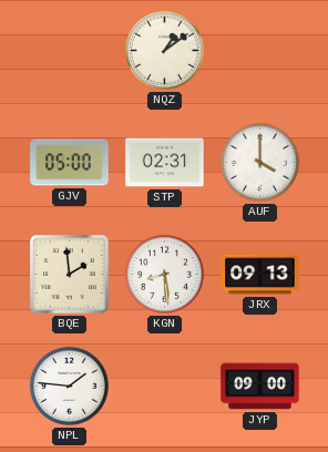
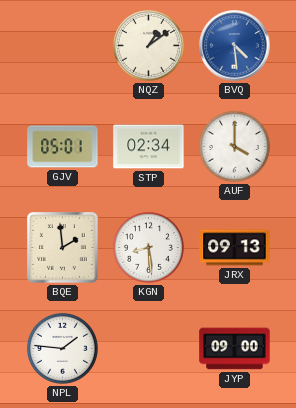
BVQ: none -> 4:29 (235, 46)
GJV: 05:00 -> 05:01 (63, 147)
STP: 02:31 -> 02:34 (149, 147)
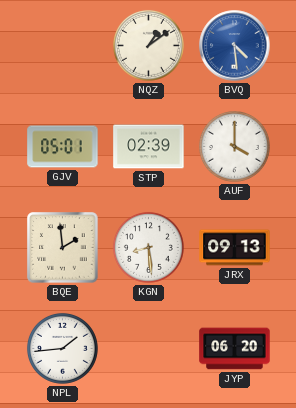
STP: 02:34 -> 02:39 (149, 147)
NPL: 1:46 -> 1:44 (62, 348)
JYP: 09:00 -> 06:20 (235, 349)
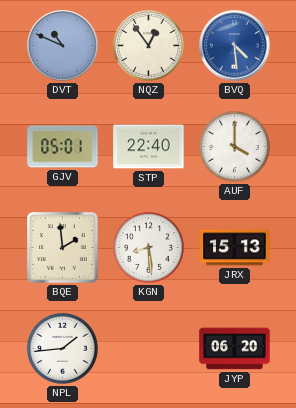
DVT: none -> 10:49 (63, 46)
NQZ: 1:09 -> 12:54 (148, 45)
STP: 02:39 -> 22:40 (149, 147)
JRX: 09:13 -> 15:13 (235, 248)
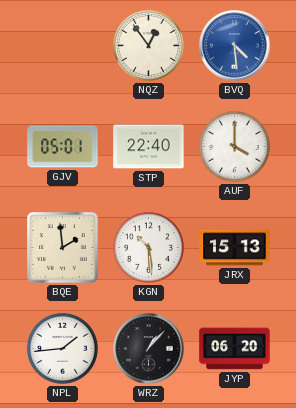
DVT: 10:49 -> none (63, 46)
KGN: 8:29 -> 10:29 (148, 247)
WRZ: none -> 1:07 (149, 349)
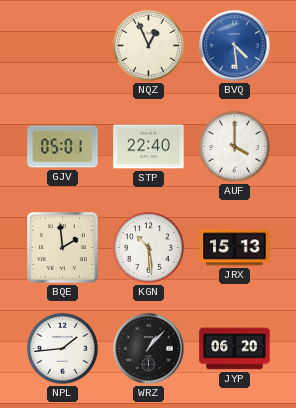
NQZ: 12:54 -> 12:56 (148, 45)
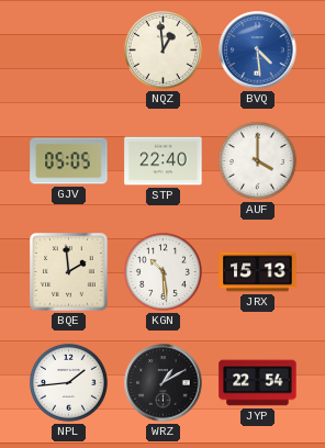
NQZ: 12:56 -> 12:59 (162, 49)
GJV: 05:01 -> 05:05 (69, 161)
WRZ: 1:07 -> 1:10 (164, 383)
JYP: 06:20 -> 22:54 (258, 383)
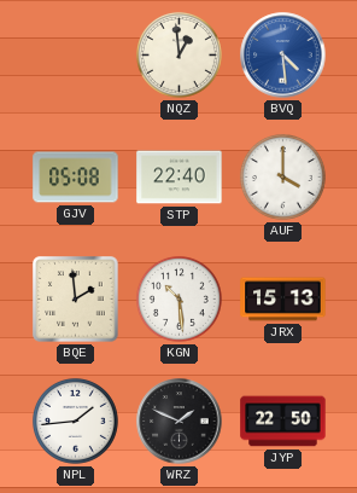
GJV: 05:05 -> 05:08 (76, 178)
WRZ: 1:10 -> 1:49 (180, 422)
JYP: 22:54 -> 22:50 (283, 422)
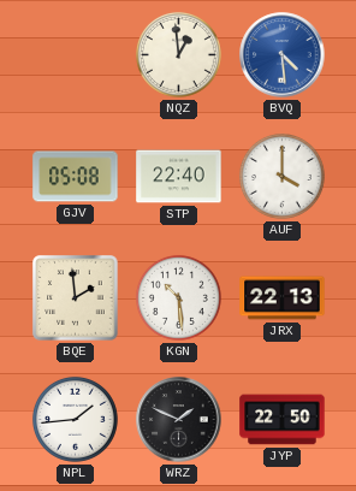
JRX: 15:13 -> 22:13 (283, 298)
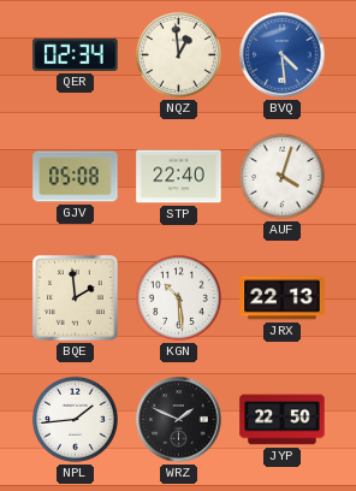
QER: none -> 02:34 (76, 54)
AUF: 4:00 -> 4:03 (281, 176)
